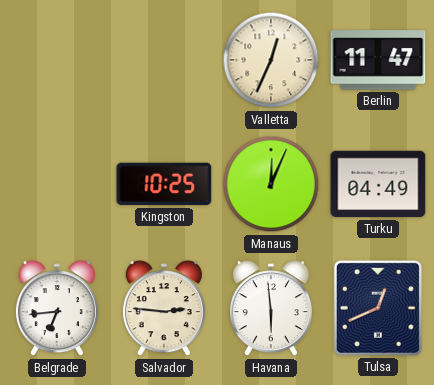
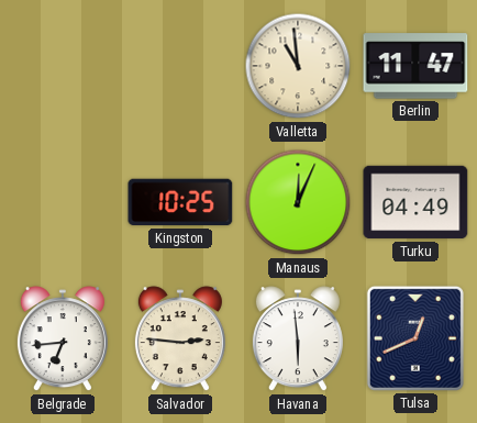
Valletta: 12:34 -> 10:59 (298, 66)
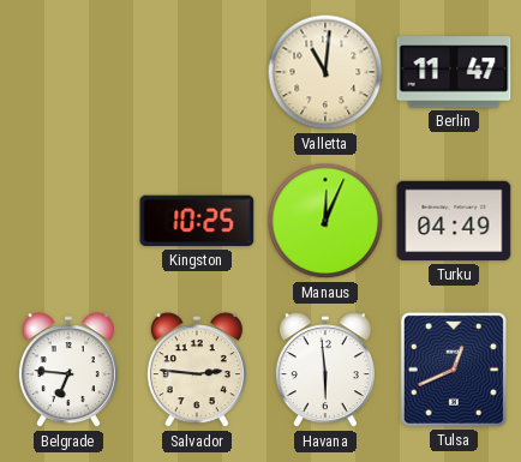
Valletta: 10:59 -> 11:01 (325, 72)
Belgrade: 6:44 -> 6:46 (68, 371)
